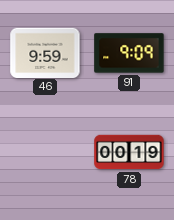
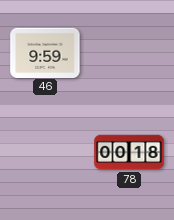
91: 9:09 -> none (129, 53)
78: 00:19 -> 00:18 (129, 152)
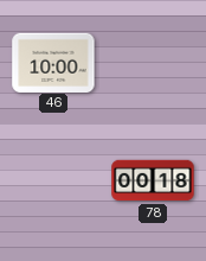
46: 9:59 -> 10:00 (53, 62)
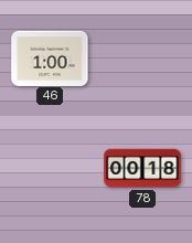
46: 10:00 -> 1:00 (50, 57)
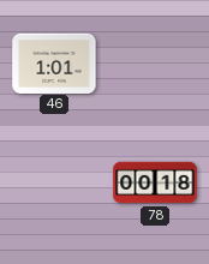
46: 1:00 -> 1:01 (54, 62)
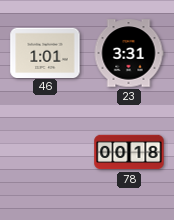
23: none -> 3:31 (129, 53)
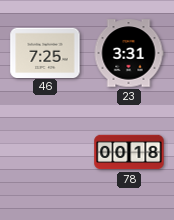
46: 1:01 -> 7:25 (45, 52)
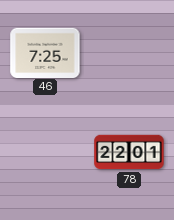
23: 3:31 -> none (129, 53)
78: 00:18 -> 22:01 (129, 152)
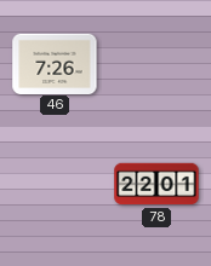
46: 7:25 -> 7:26 (55, 63)
